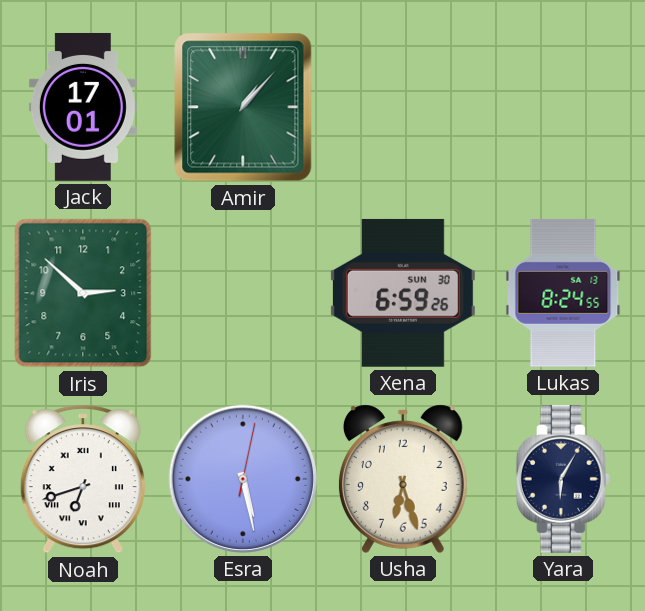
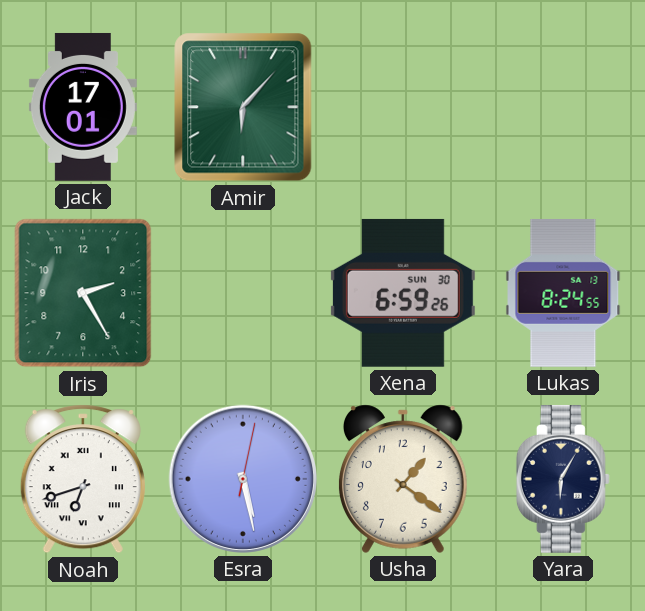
Amir: 1:07 -> 6:07 (243, 107)
Iris: 2:52 -> 2:25 (83, 293)
Usha: 6:27 -> 1:21 (403, 479)
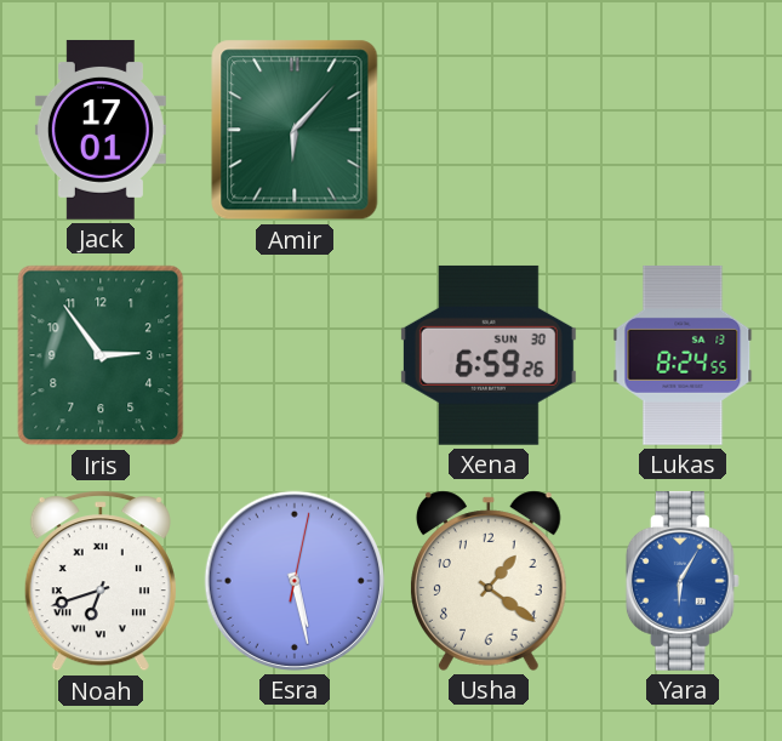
Iris: 2:25 -> 2:54 (101, 355)
Yara dial: navy -> blue (683, 581)
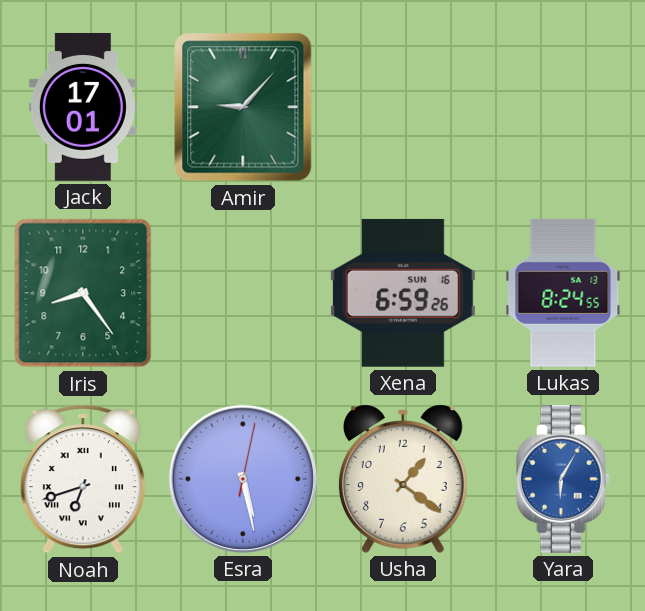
Amir: 6:07 -> 9:07 (243, 107)
Iris: 2:54 -> 8:24 (83, 293)
Xena date: SUN 30 -> SUN 16 (403, 293)
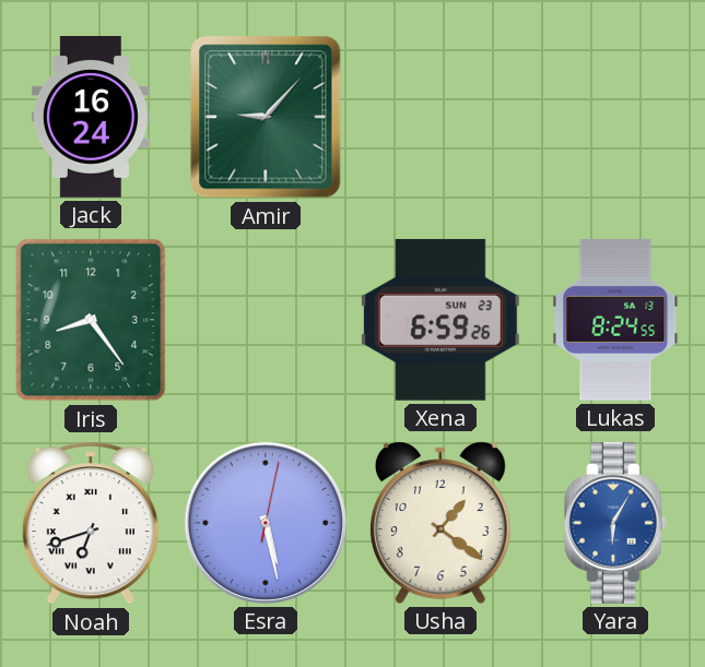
Jack: 17:01 -> 16:24 (91, 117)
Xena date: SUN 16 -> SUN 23 (440, 320)
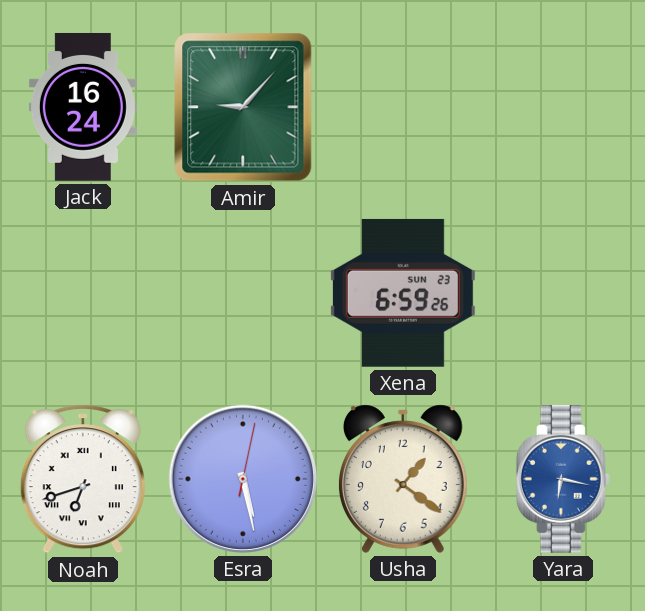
Iris: 8:24 -> none (91, 320)
Lukas: 8:24 -> none (615, 320)
Yara: 6:05 -> 6:17 (563, 479)
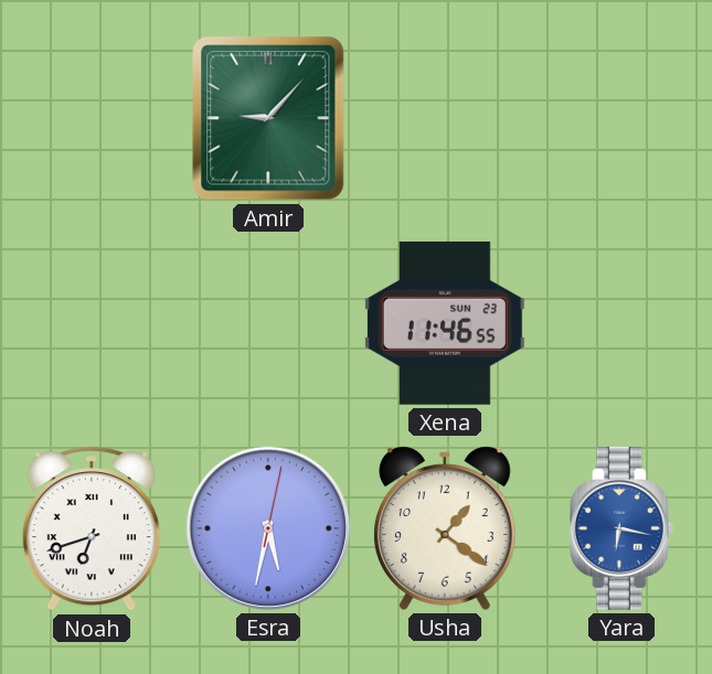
Jack: 16:24 -> none (83, 107)
Xena: 6:59 -> 11:46 (445, 323)
Esra: 5:28 -> 5:32 (268, 528)
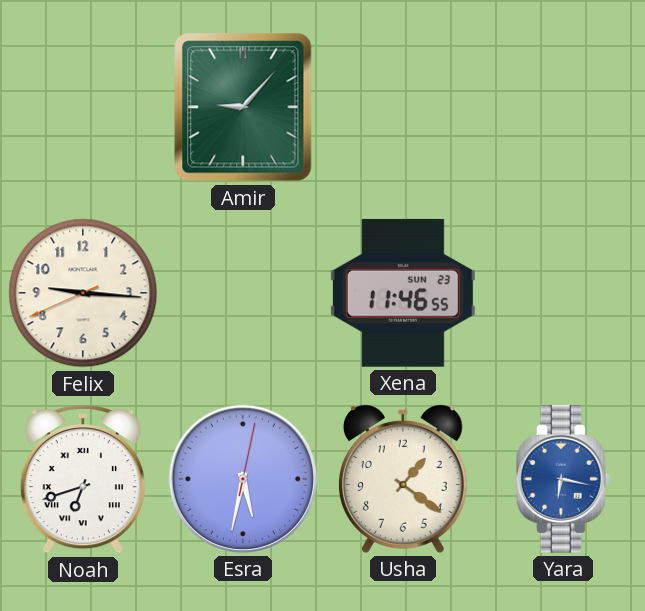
Felix: none -> 9:15 (83, 293)
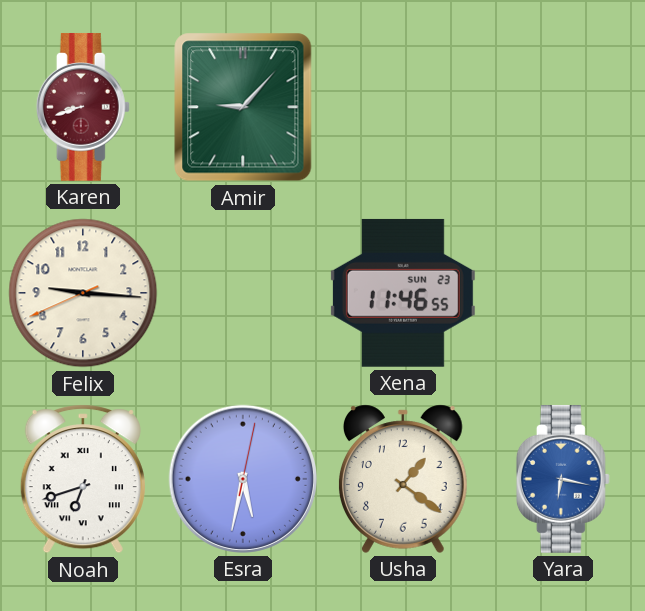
Karen: none -> 8:42 (83, 107)
